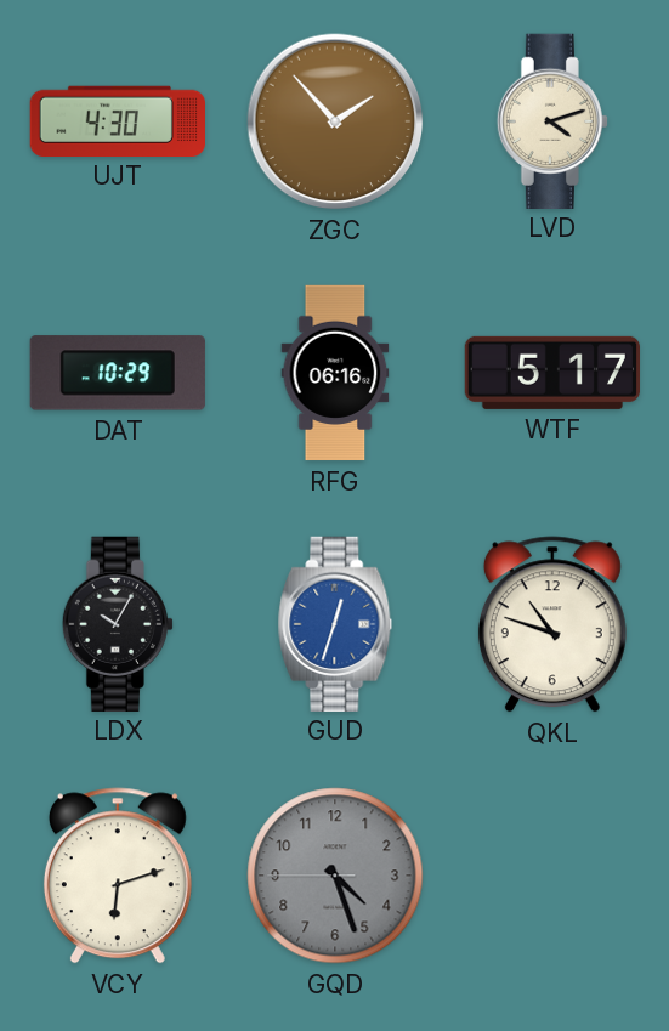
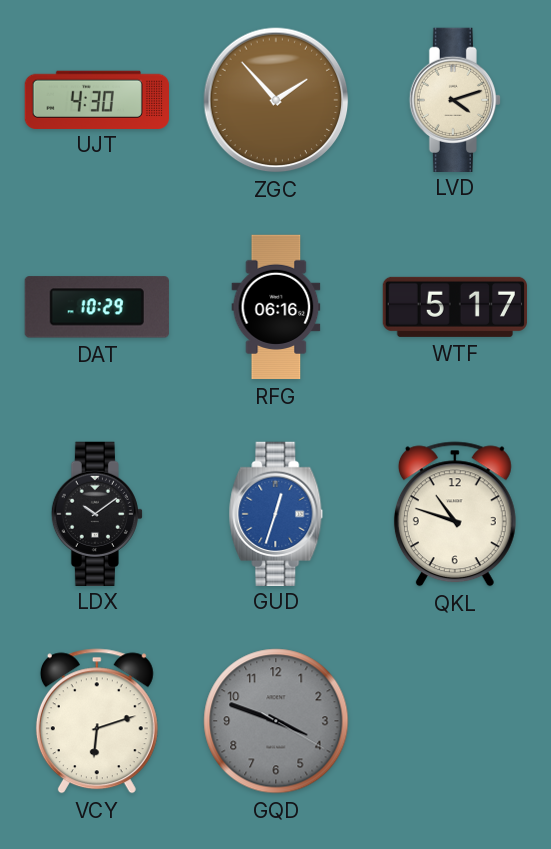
LDX: 10:05 -> 10:09 (97, 513)
GQD: 4:26 -> 3:48 (276, 721)
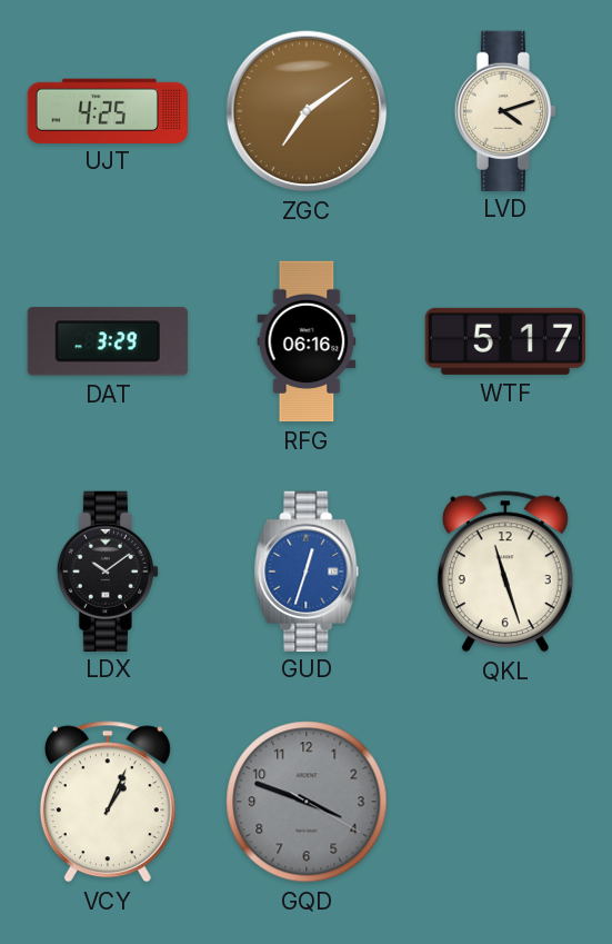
UJT: 4:30 -> 4:25 (107, 110)
ZGC: 1:53 -> 7:09 (307, 111)
DAT: 10:29 -> 3:29 (108, 341)
QKL: 10:48 -> 11:27 (505, 572)
VCY: 6:12 -> 1:04 (108, 802)
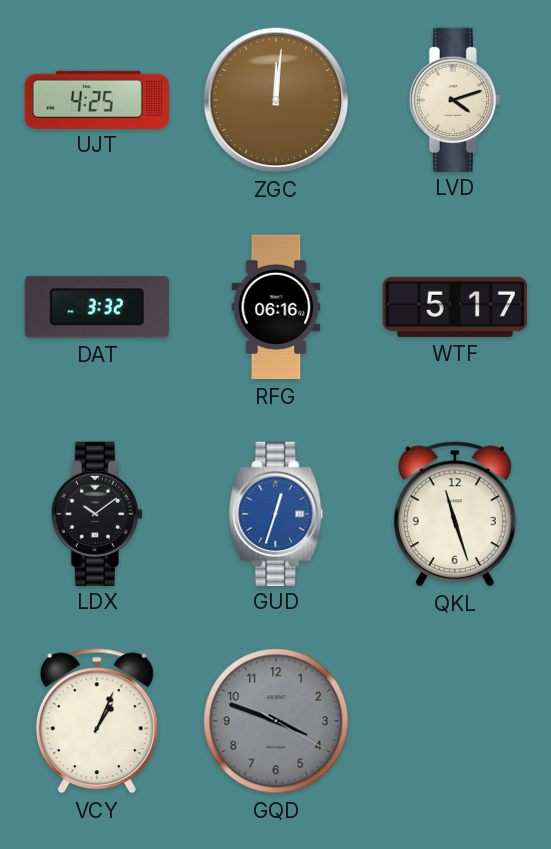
ZGC: 7:09 -> 12:01 (276, 100)
DAT: 3:29 -> 3:32 (97, 307)
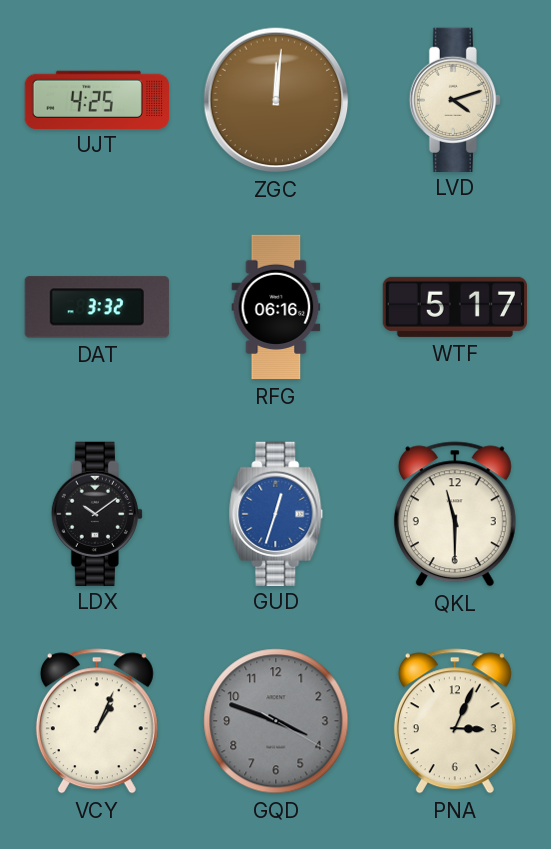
QKL: 11:27 -> 11:30 (455, 514)
PNA: none -> 3:04 (455, 721)
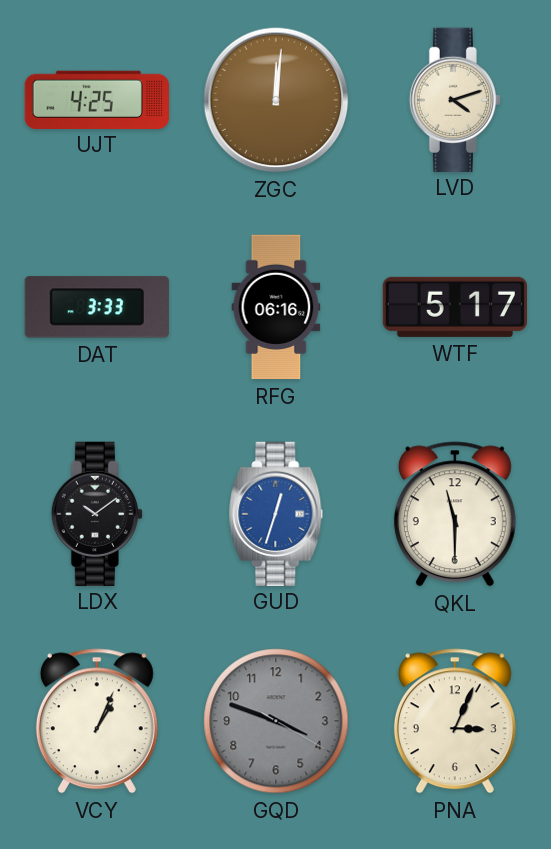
DAT: 3:32 -> 3:33 (97, 307)
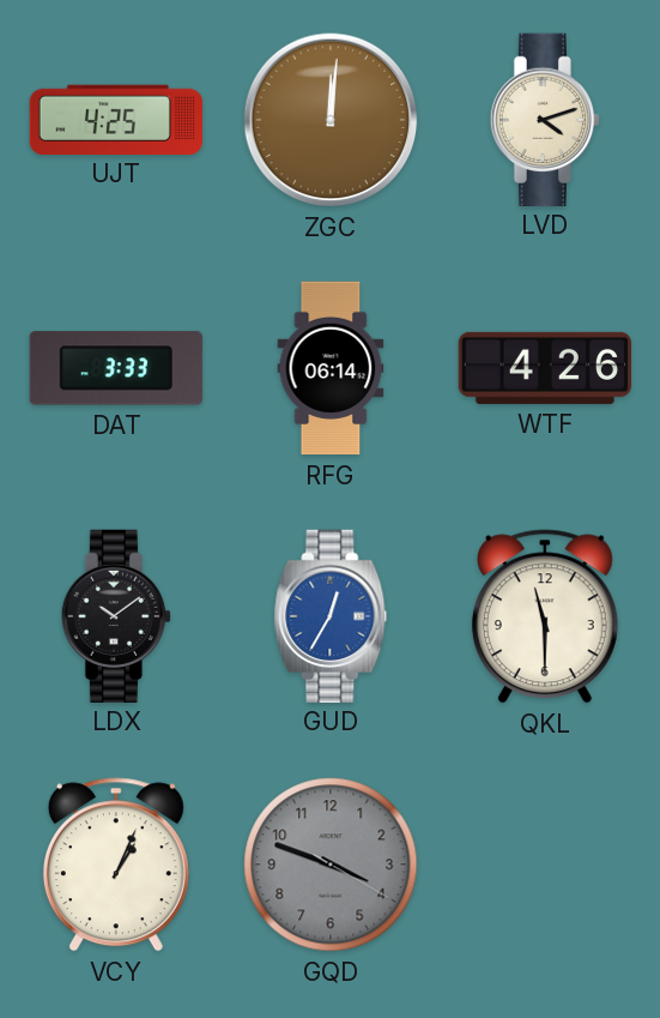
RFG: 06:16 -> 06:14 (331, 368)
WTF: 5:17 -> 4:26 (544, 368)
GUD: 12:33 -> 12:35 (331, 615)
PNA: 3:04 -> none (455, 721)
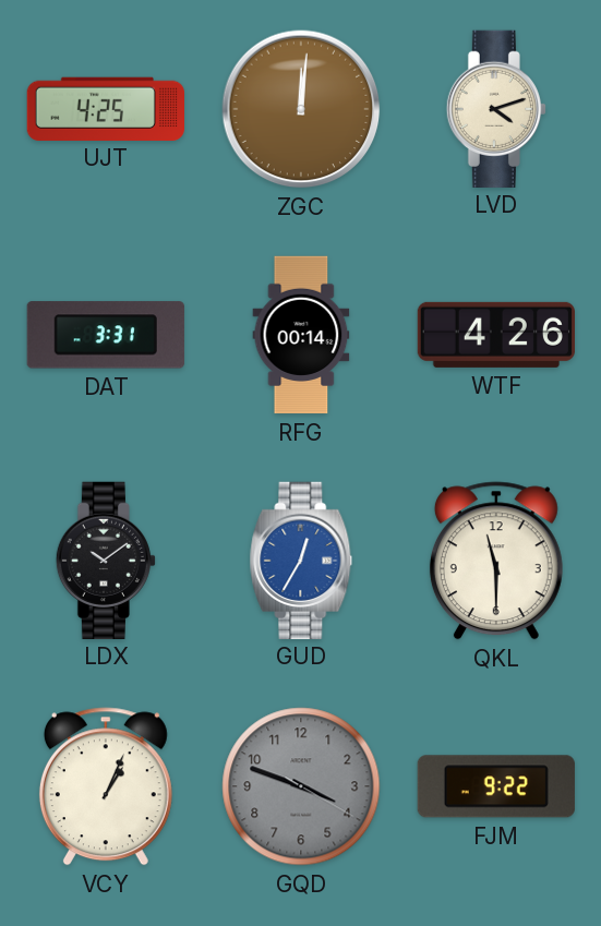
DAT: 3:33 -> 3:31 (106, 335)
RFG: 06:14 -> 00:14 (301, 335)
FJM: none -> 9:22 (496, 786)
